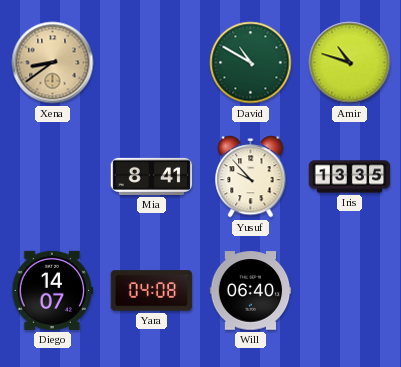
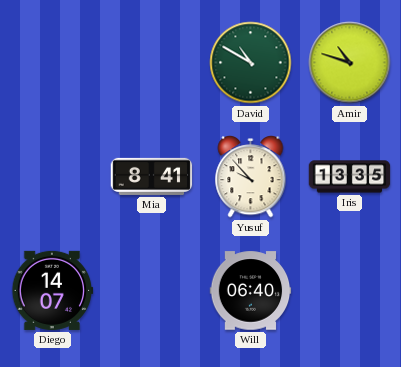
Xena: 8:39 -> none (53, 63)
Yara: 04:08 -> none (152, 291)
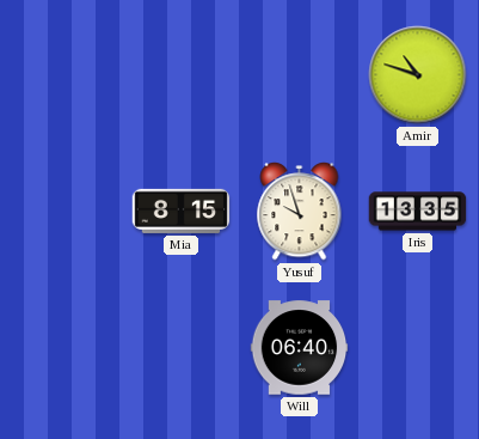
David: 10:50 -> none (251, 63)
Mia: 8:41 -> 8:15 (182, 211)
Yusuf: 9:53 -> 9:57 (300, 212)
Diego: 14:07 -> none (53, 290)
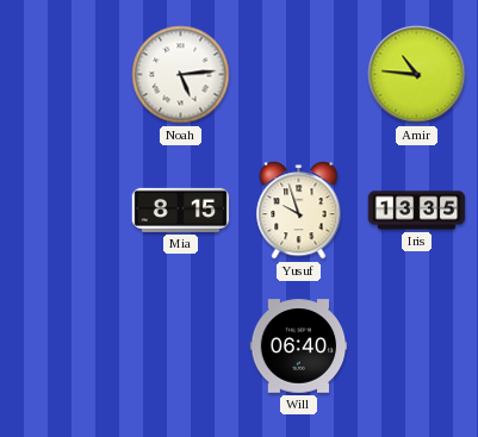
Noah: none -> 5:14 (181, 75)
Amir: 10:48 -> 10:46 (417, 75)
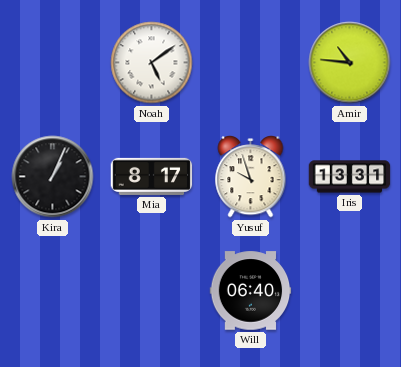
Noah: 5:14 -> 5:09 (152, 63)
Kira: none -> 1:04 (53, 177)
Mia: 8:15 -> 8:17 (152, 176)
Iris: 13:35 -> 13:31 (350, 177)
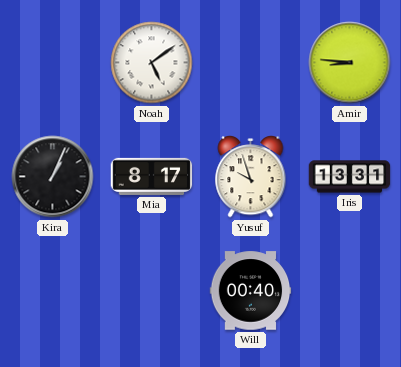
Amir: 10:46 -> 8:46 (350, 63)
Will: 06:40 -> 00:40 (251, 291)
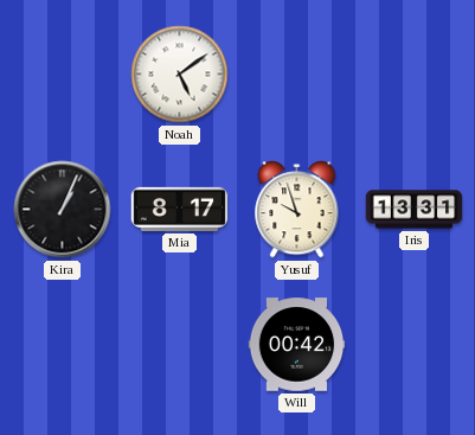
Amir: 8:46 -> none (350, 63)
Will: 00:40 -> 00:42 (297, 345)
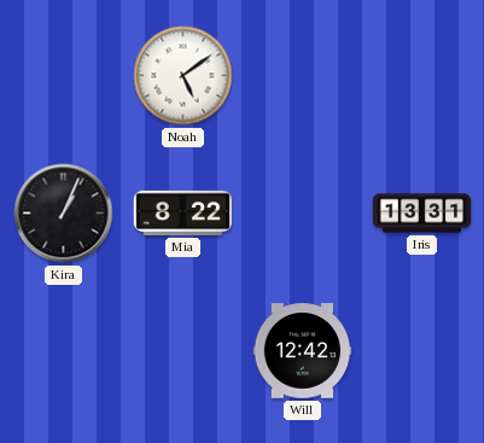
Mia: 8:17 -> 8:22 (183, 212)
Yusuf: 9:57 -> none (297, 210)
Will: 00:42 -> 12:42 (303, 351)
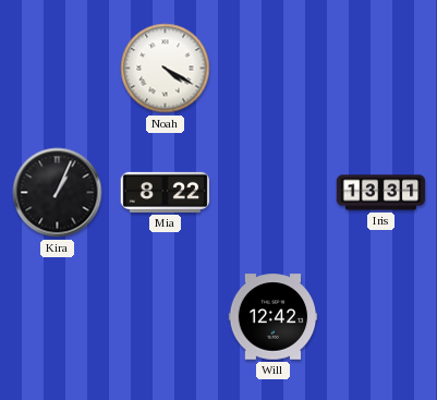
Noah: 5:09 -> 4:20 (166, 69)
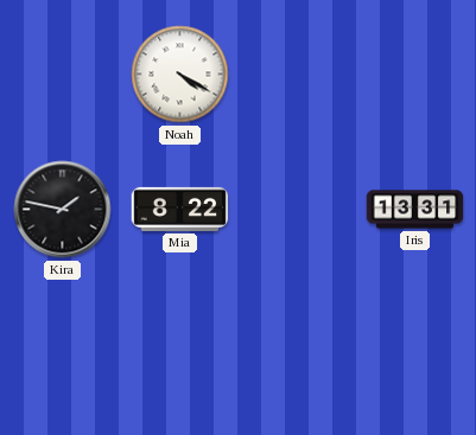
Kira: 1:04 -> 1:47 (63, 210)
Will: 12:42 -> none (274, 317)
